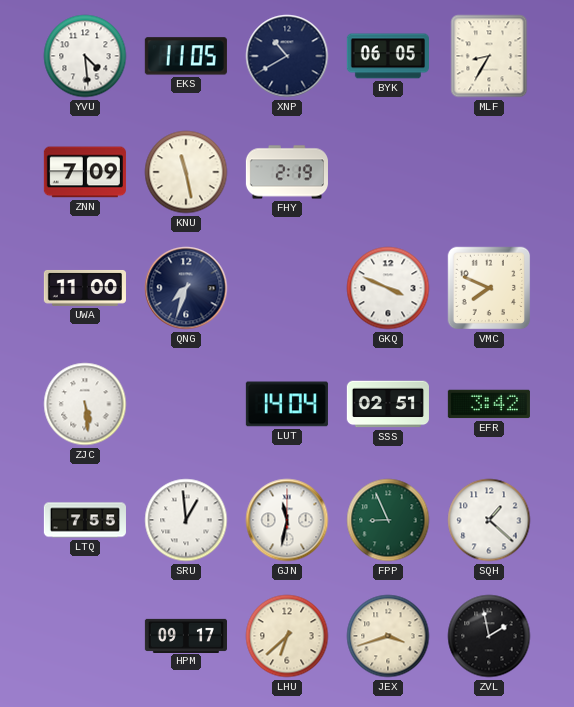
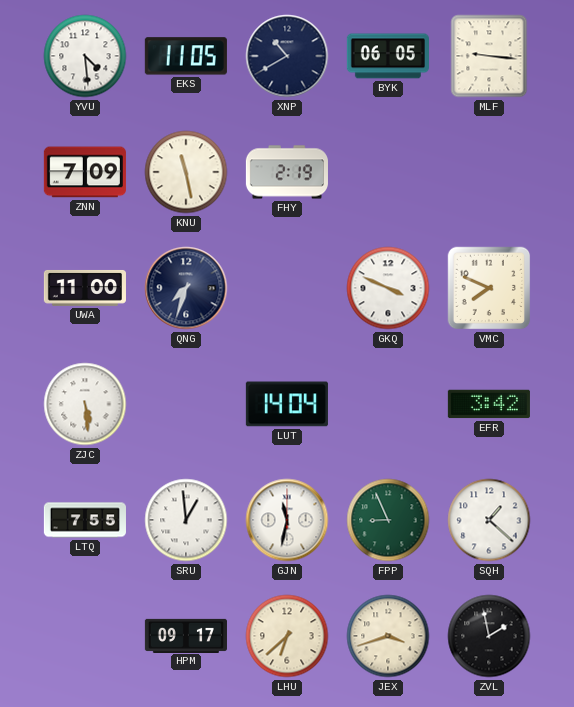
MLF: 8:35 -> 9:16 (489, 56)
SSS: 02:51 -> none (388, 404)
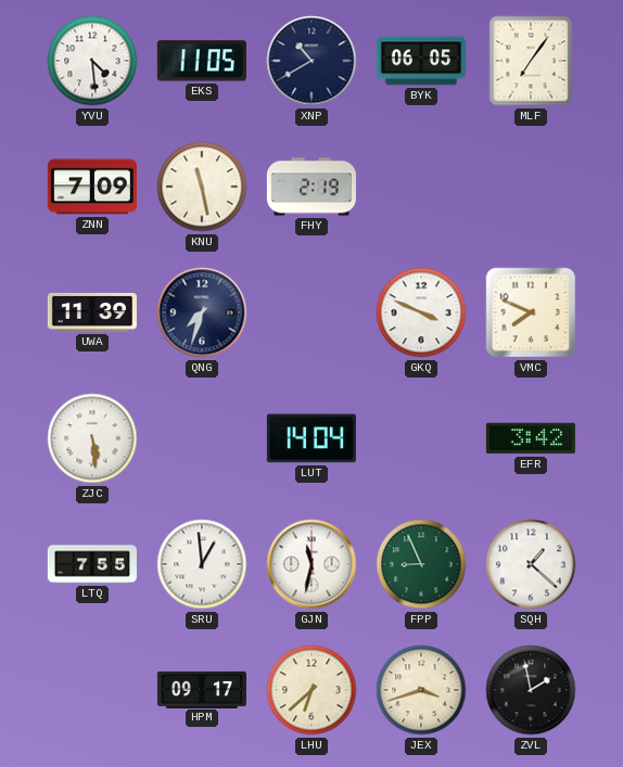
MLF: 9:16 -> 7:06 (531, 61)
UWA: 11:00 -> 11:39 (92, 312)
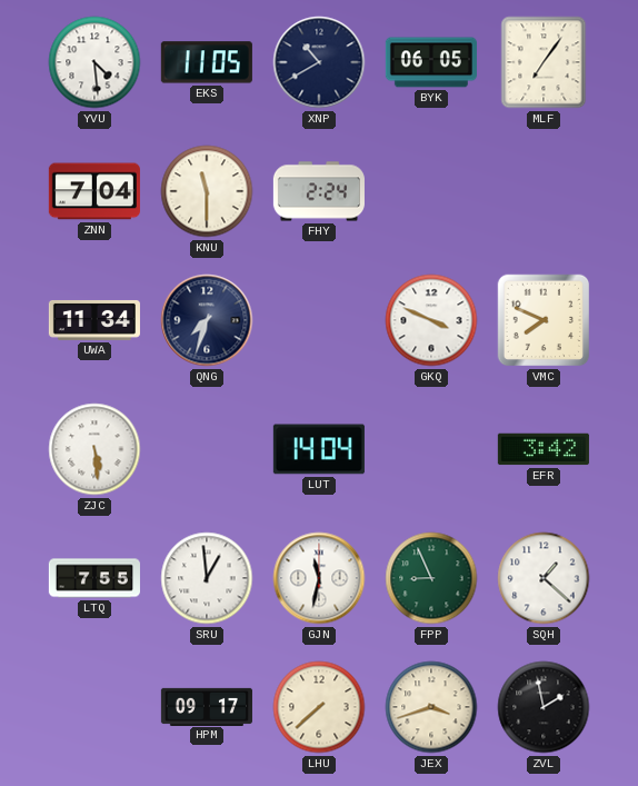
ZNN: 7:09 -> 7:04 (94, 191)
KNU: 11:28 -> 11:30 (207, 191)
FHY: 2:19 -> 2:24 (319, 191)
UWA: 11:39 -> 11:34 (94, 320)
LHU: 6:38 -> 7:38 (319, 707)
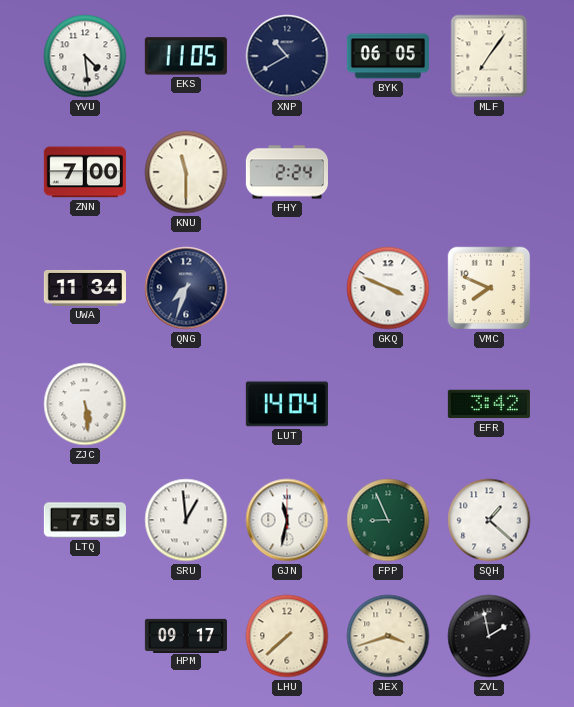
ZNN: 7:04 -> 7:00 (85, 172)
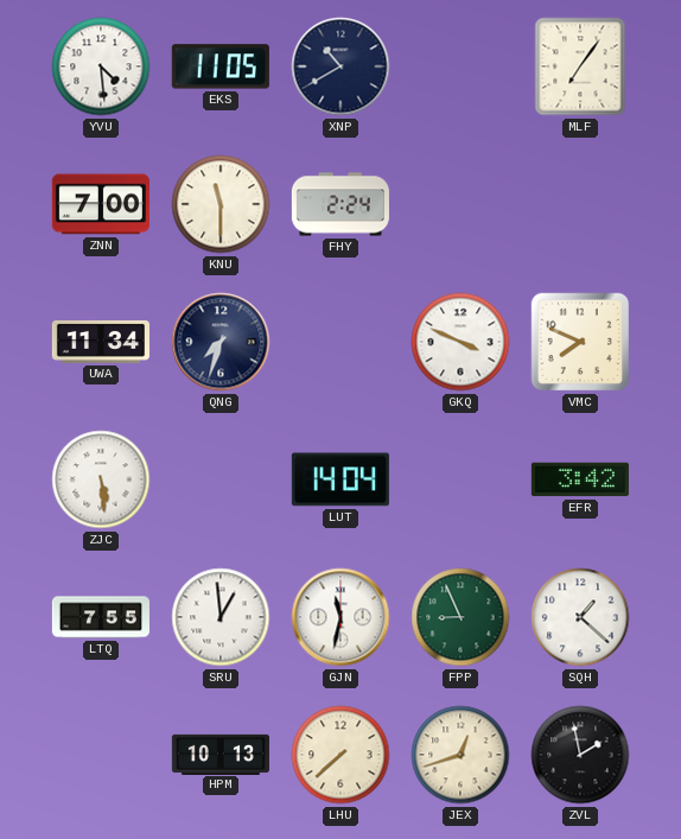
BYK: 06:05 -> none (388, 56)
HPM: 09:17 -> 10:13 (221, 754)
JEX: 3:42 -> 12:42 (460, 755)
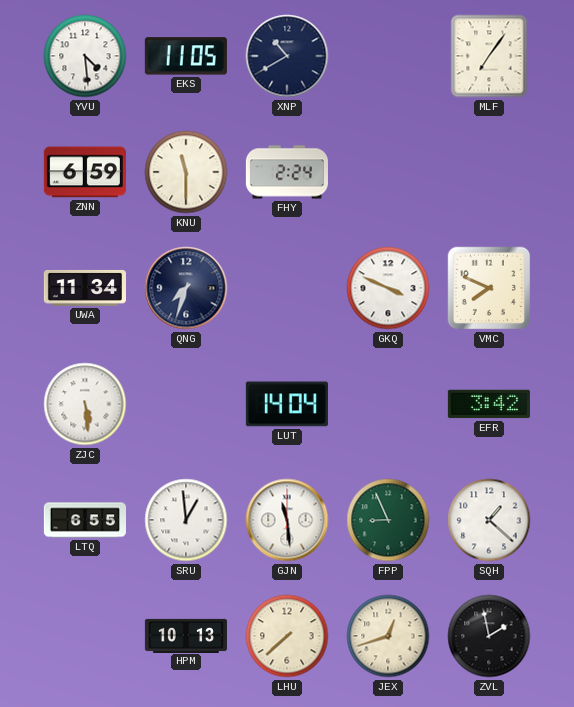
ZNN: 7:00 -> 6:59 (85, 172)
LTQ: 7:55 -> 6:55 (85, 520)
GJN: 11:32 -> 11:29 (287, 520)
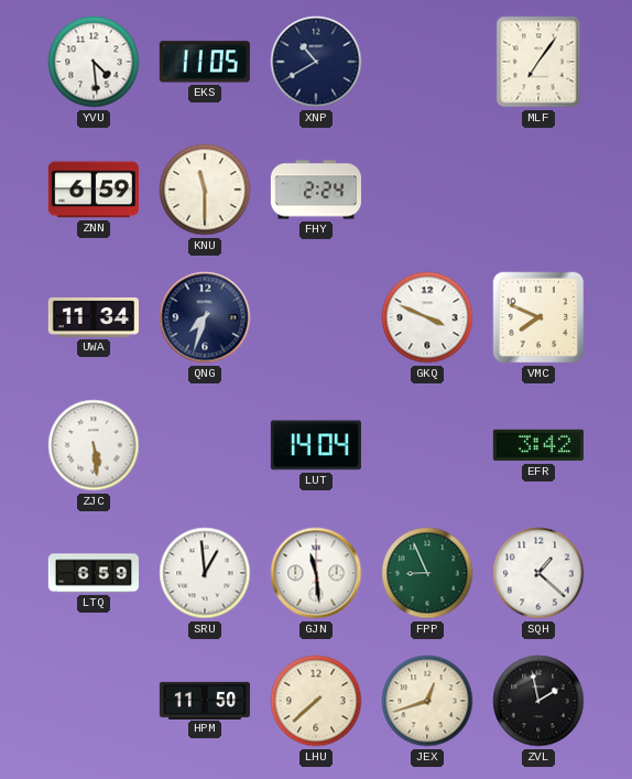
LTQ: 6:55 -> 6:59 (94, 573)
HPM: 10:13 -> 11:50 (205, 700)
